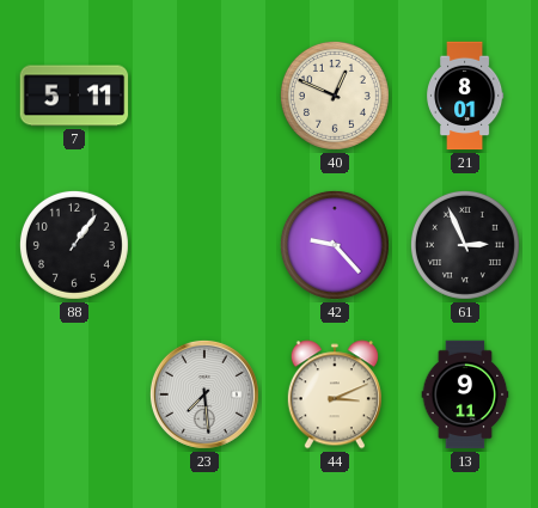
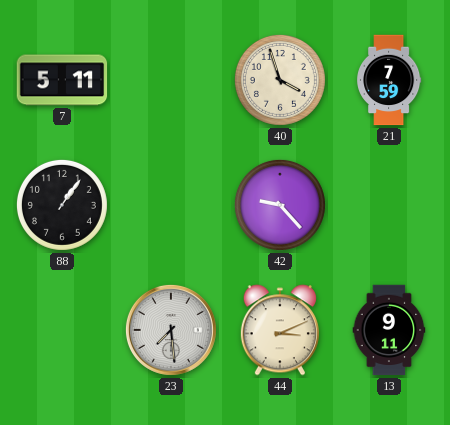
40: 12:49 -> 3:57 (280, 80)
21: 8:01 -> 7:59 (390, 80)
61: 2:56 -> none (465, 245)
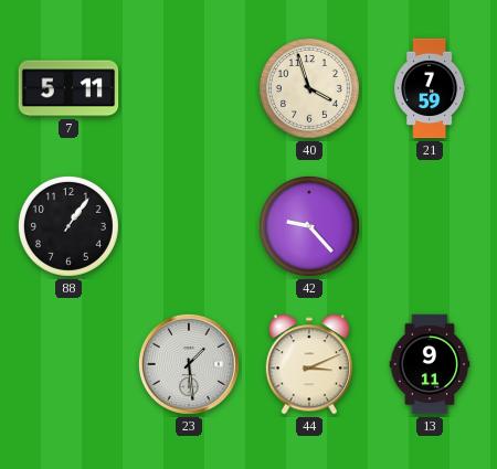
23: 7:29 -> 1:29 (189, 364)
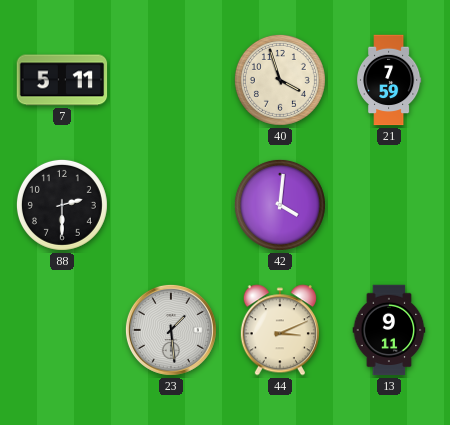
88: 1:06 -> 2:30 (62, 205)
42: 9:23 -> 4:01 (280, 205)
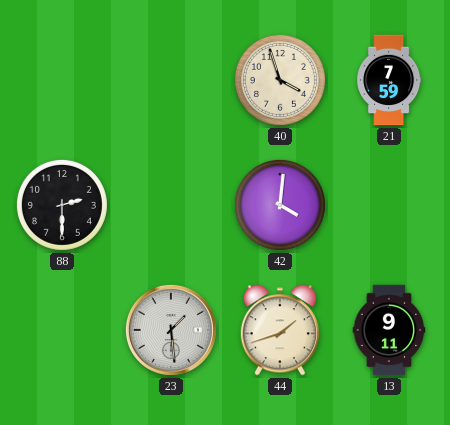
7: 5:11 -> none (62, 80)
44: 3:11 -> 1:42 (280, 330)
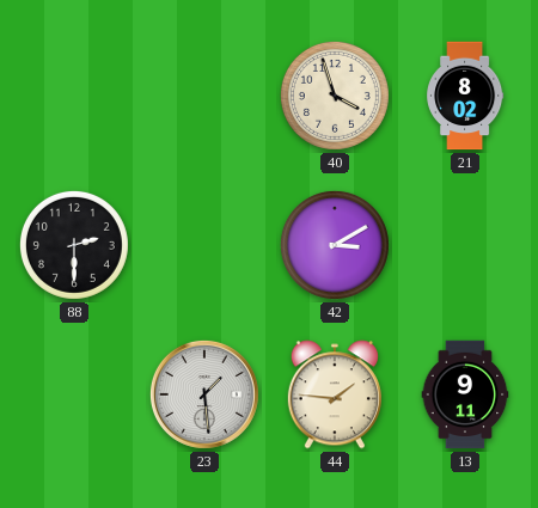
21: 7:59 -> 8:02 (466, 96)
42: 4:01 -> 3:10 (335, 245)
44: 1:42 -> 1:46 (335, 394)
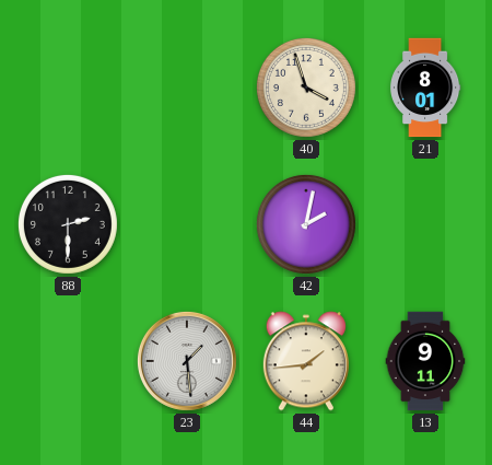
21: 8:02 -> 8:01 (426, 88)
42: 3:10 -> 2:02 (306, 224)
44: 1:46 -> 1:44 (306, 361)
